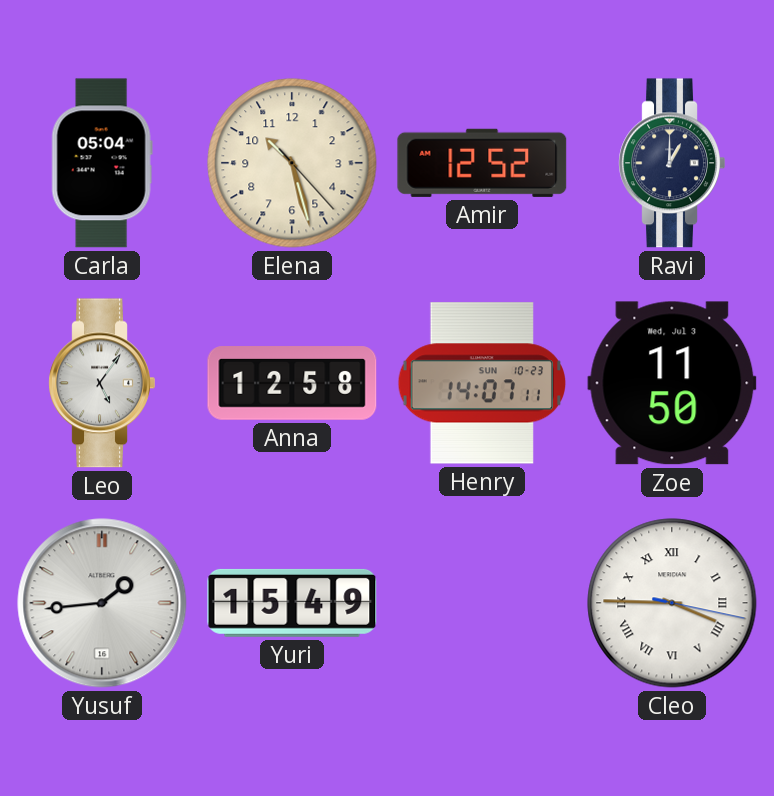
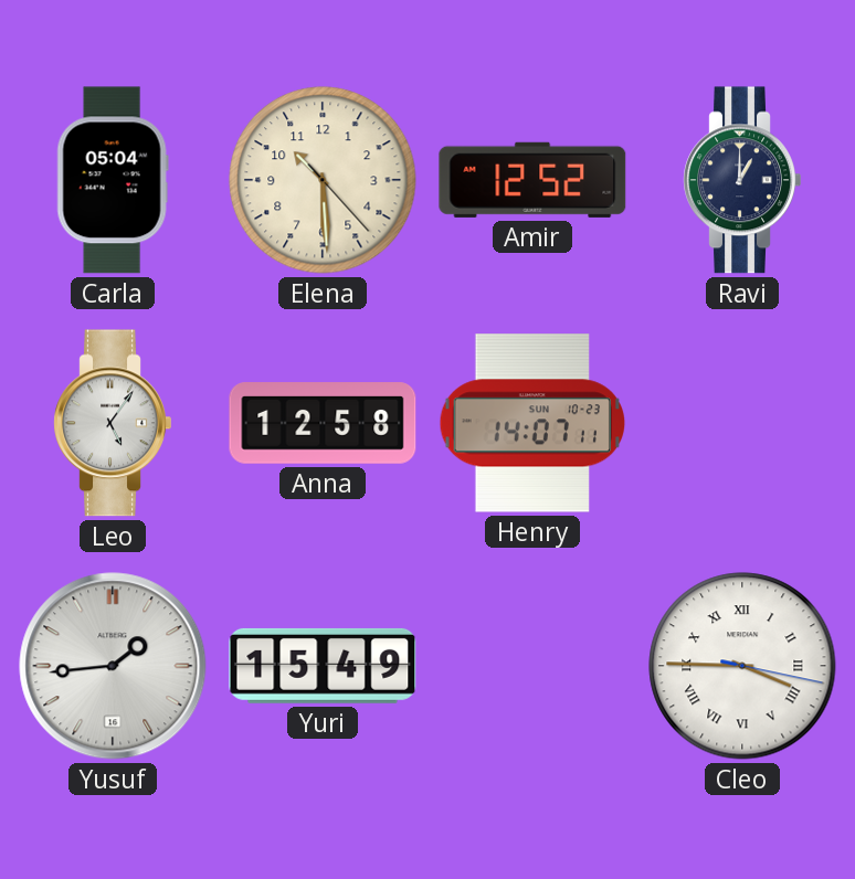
Elena: 10:27 -> 10:29 (323, 180)
Zoe: 11:50 -> none (672, 383)
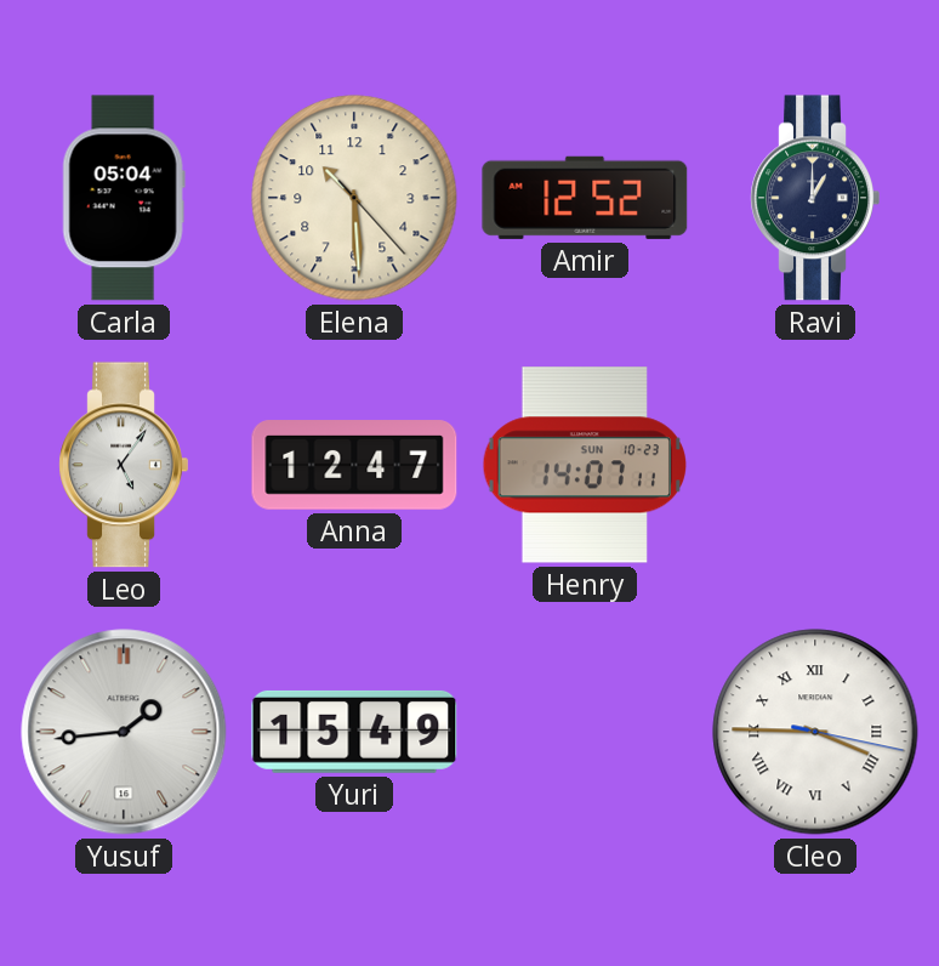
Anna: 12:58 -> 12:47 (354, 465)
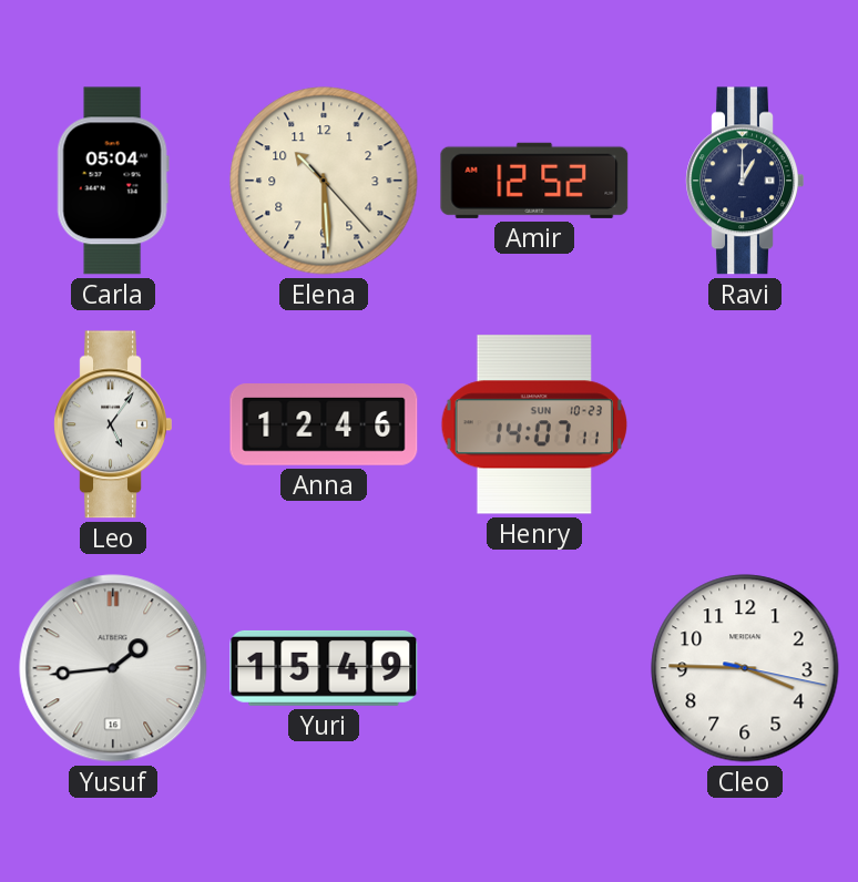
Anna: 12:47 -> 12:46 (324, 424)
Cleo numerals: Roman -> Arabic (745, 668)
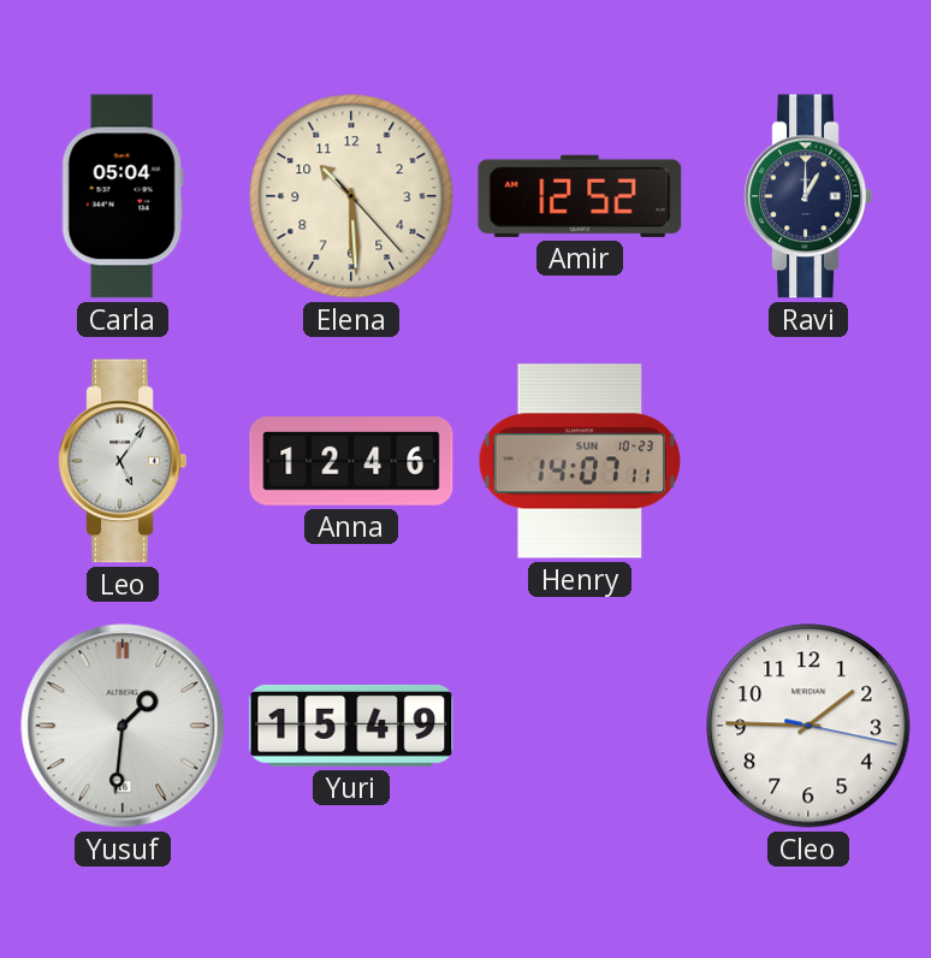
Yusuf: 1:44 -> 1:31 (123, 726)
Cleo: 3:45 -> 1:45 (808, 726)
